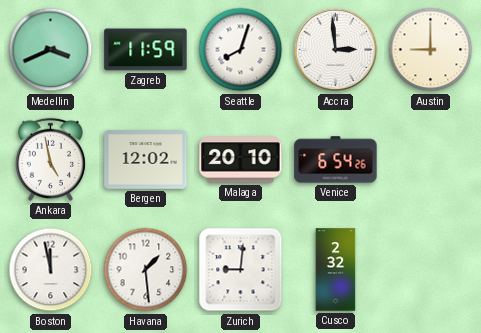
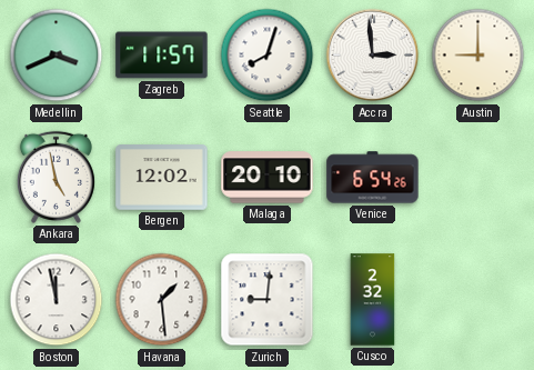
Zagreb: 11:59 -> 11:57 (162, 56)
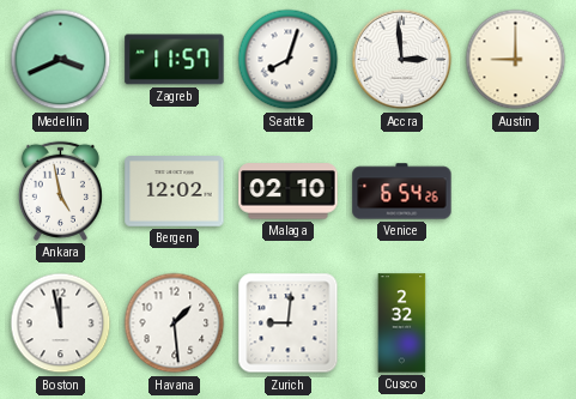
Malaga: 20:10 -> 02:10 (289, 192)
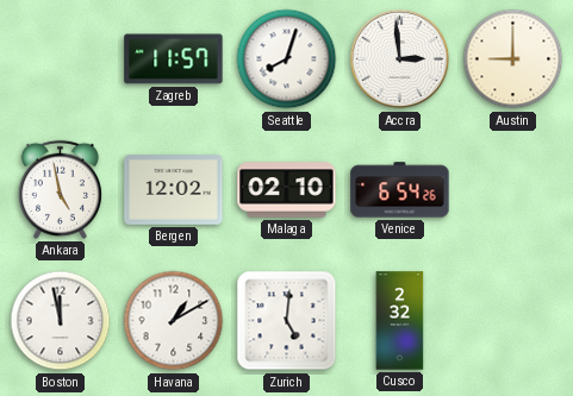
Medellin: 3:41 -> none (61, 60)
Havana: 1:29 -> 1:10 (174, 321)
Zurich: 9:01 -> 5:01 (287, 321)
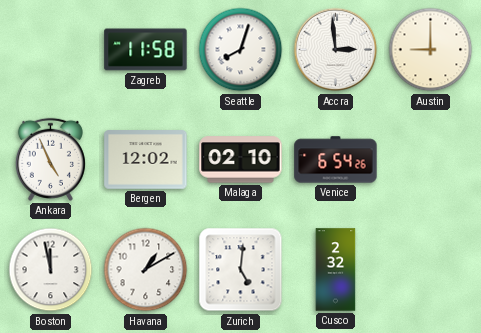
Zagreb: 11:57 -> 11:58 (146, 50)
Ankara: 4:58 -> 4:56 (50, 159)
